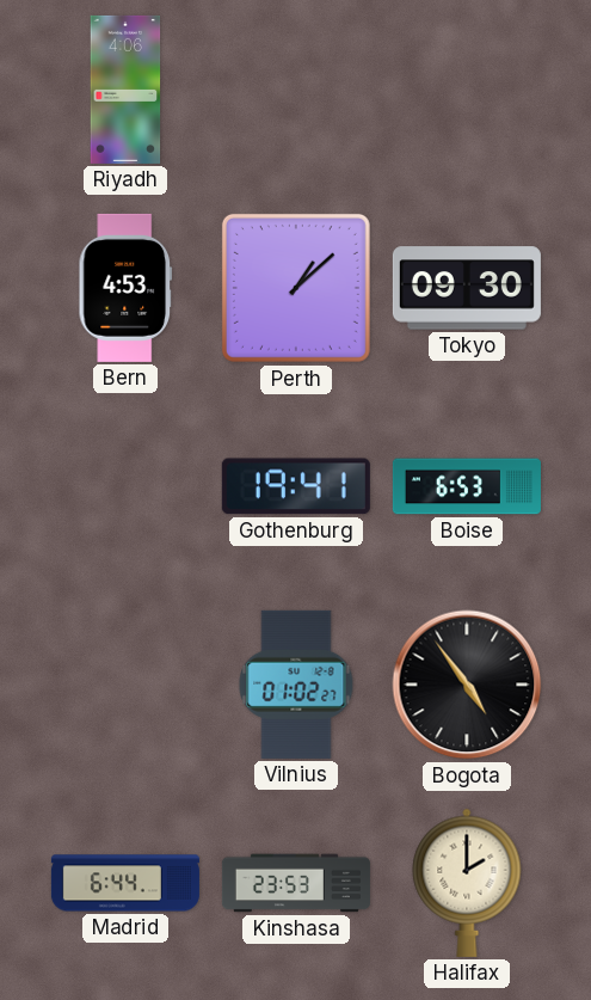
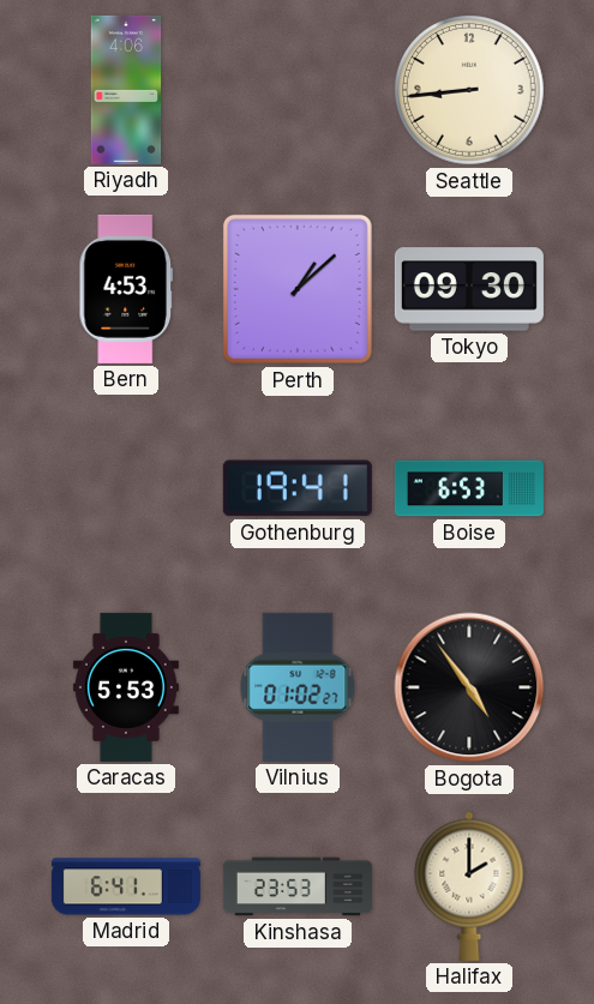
Seattle: none -> 8:44 (470, 91)
Caracas: none -> 5:53 (126, 687)
Madrid: 6:44 -> 6:41 (126, 886)
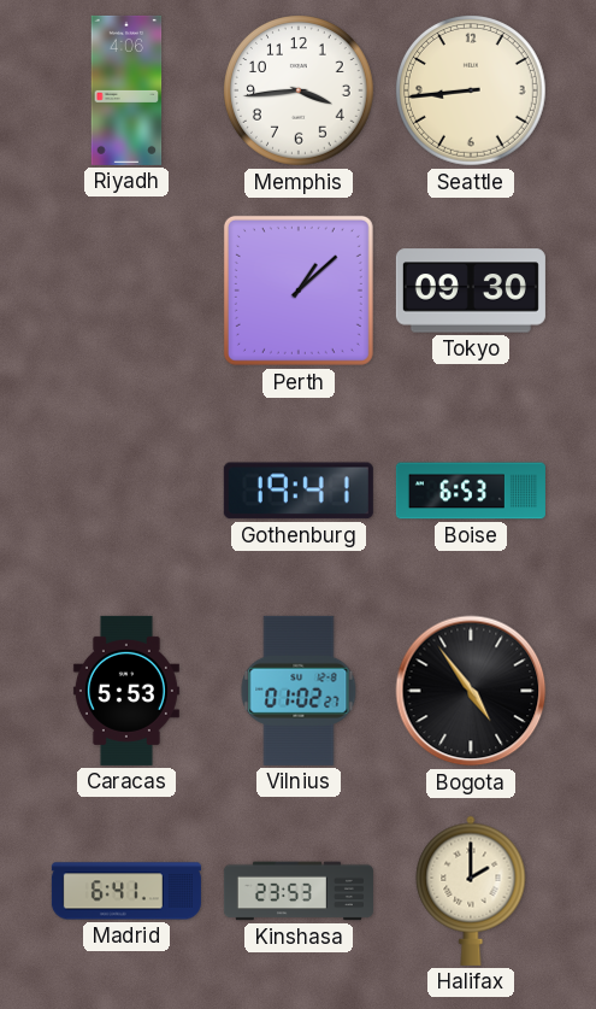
Memphis: none -> 3:44 (300, 92)
Bern: 4:53 -> none (126, 289)
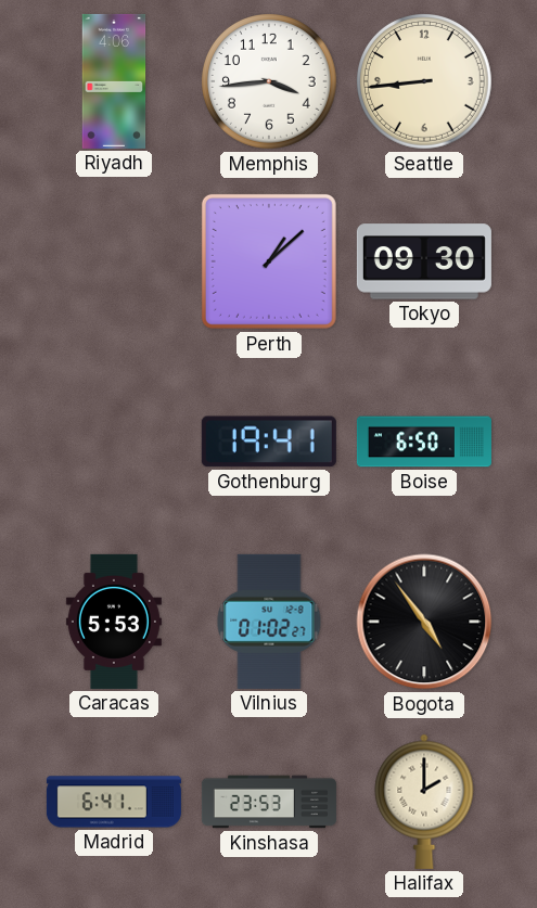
Boise: 6:53 -> 6:50 (424, 442)
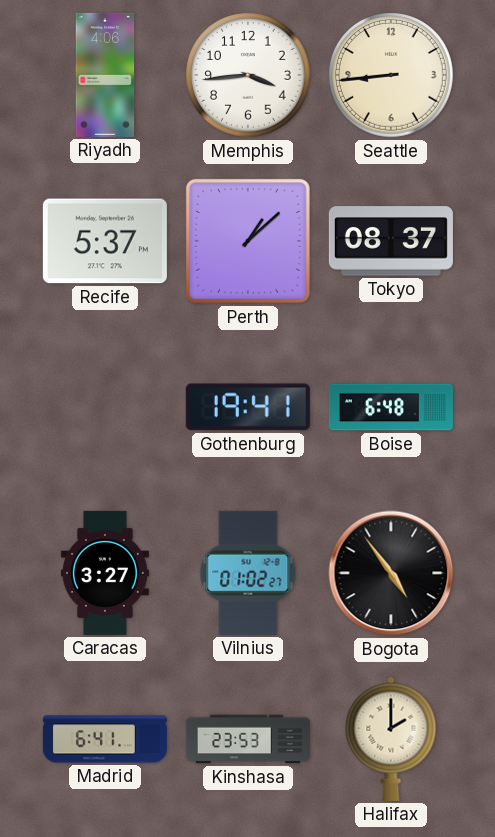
Recife: none -> 5:37 (105, 241)
Tokyo: 09:30 -> 08:37 (391, 241)
Boise: 6:50 -> 6:48 (391, 407)
Caracas: 5:53 -> 3:27 (105, 573)
